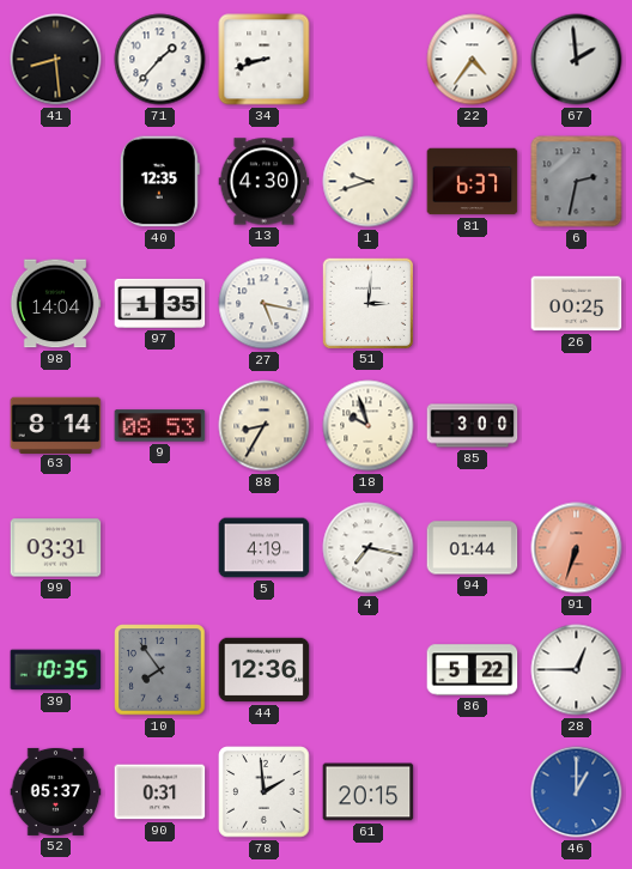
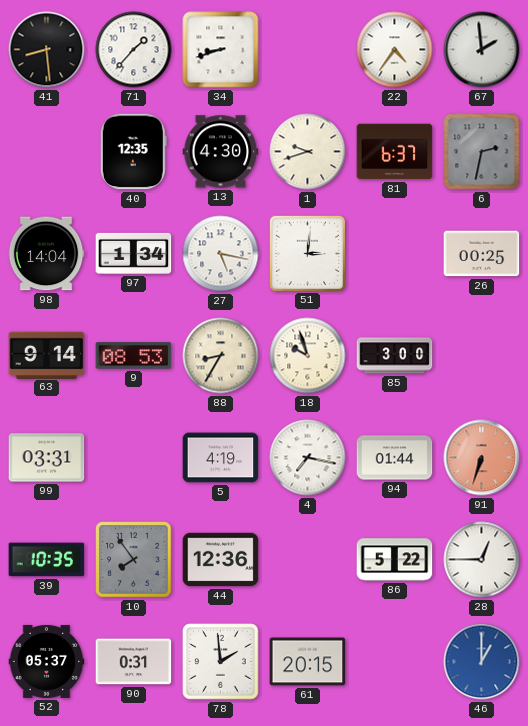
97: 1:35 -> 1:34 (134, 253)
63: 8:14 -> 9:14 (47, 355)
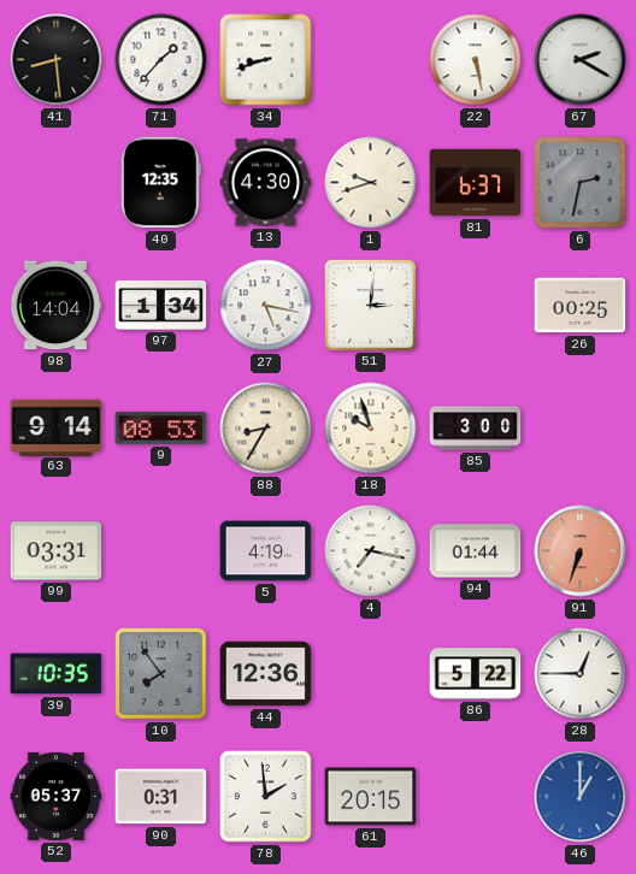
22: 4:36 -> 5:28 (476, 60)
67: 1:59 -> 2:20 (581, 60)
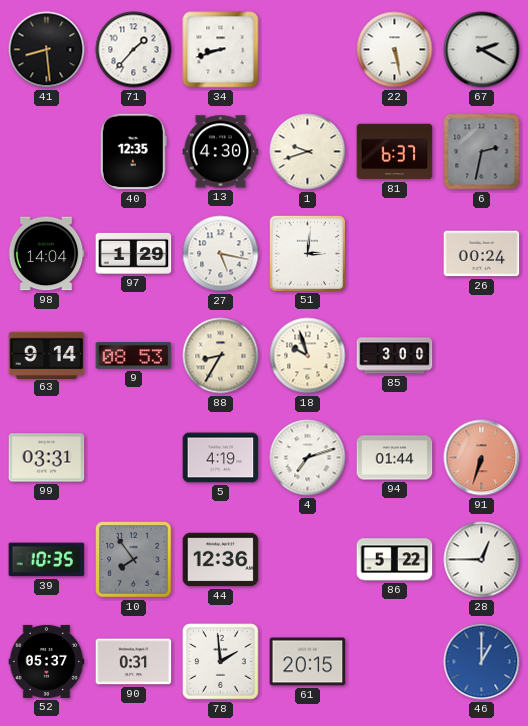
97: 1:34 -> 1:29 (134, 253)
26: 00:25 -> 00:24 (482, 254)
4: 7:17 -> 7:12 (308, 458)
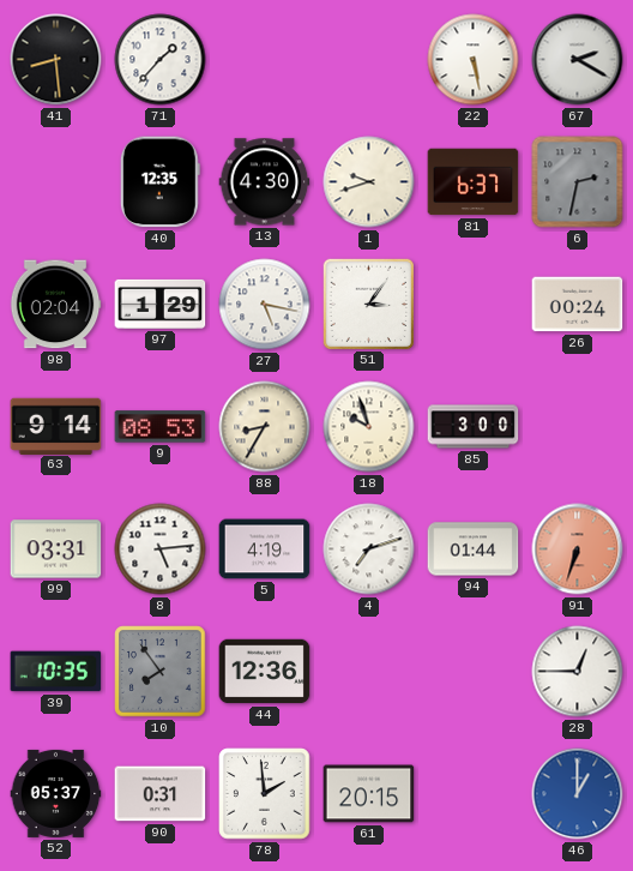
34: 8:42 -> none (221, 50)
98: 14:04 -> 02:04 (55, 305)
51: 3:01 -> 3:06 (368, 304)
8: none -> 5:14 (161, 549)
86: 5:22 -> none (395, 560)
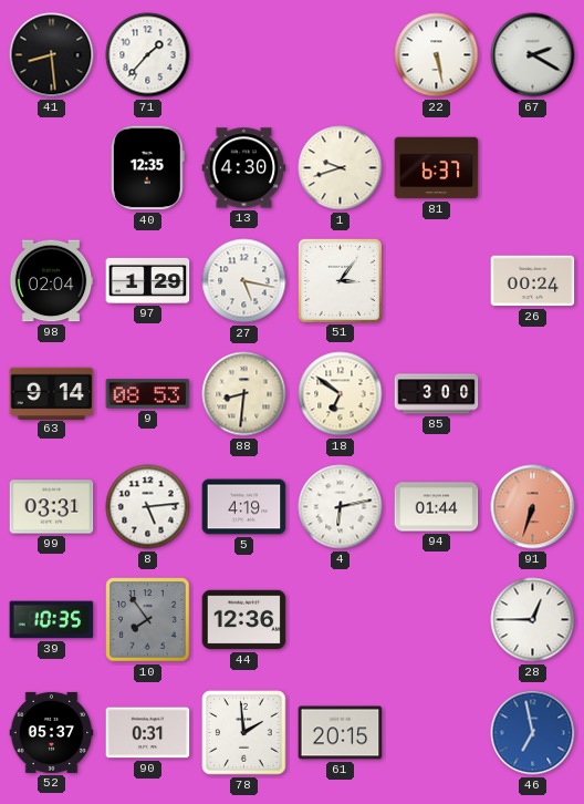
6: 2:32 -> none (578, 182)
88: 8:35 -> 8:31 (244, 394)
18: 9:57 -> 6:51 (341, 394)
4: 7:12 -> 6:13 (341, 507)
46: 1:00 -> 6:58 (533, 733)
